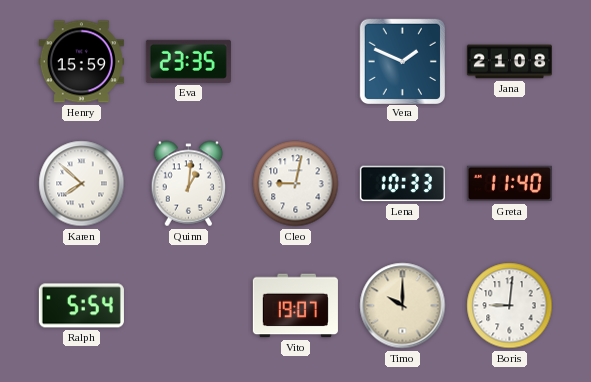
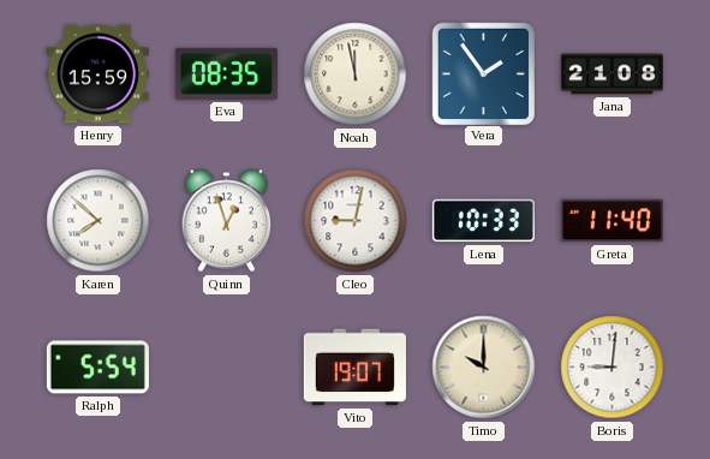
Eva: 23:35 -> 08:35 (226, 73)
Noah: none -> 11:58 (356, 74)
Vera: 1:49 -> 1:54 (483, 73)
Quinn: 1:01 -> 12:57 (227, 221)
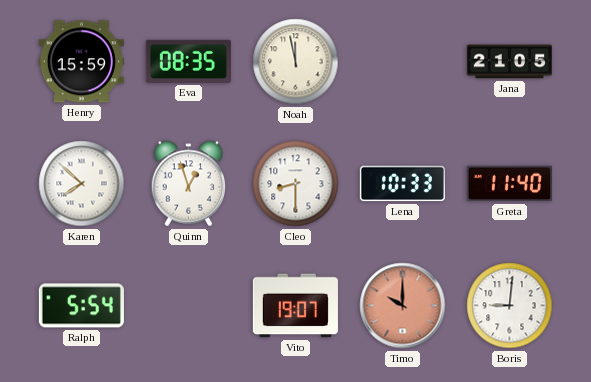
Vera: 1:54 -> none (483, 73)
Jana: 21:08 -> 21:05 (509, 62)
Cleo: 9:02 -> 8:30 (296, 184)
Timo dial: cream -> salmon (403, 306)
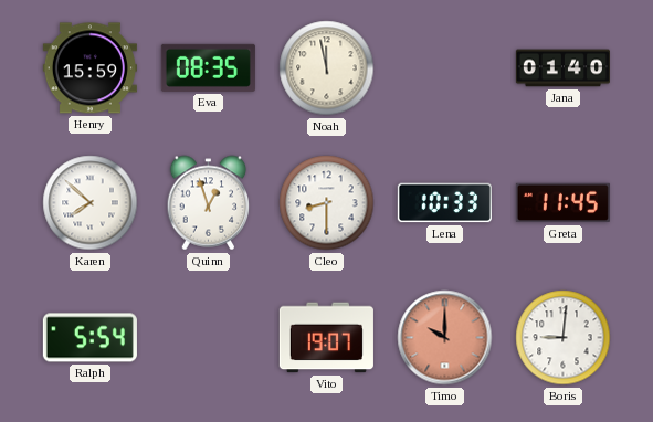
Jana: 21:05 -> 01:40 (562, 68)
Greta: 11:40 -> 11:45 (562, 203)
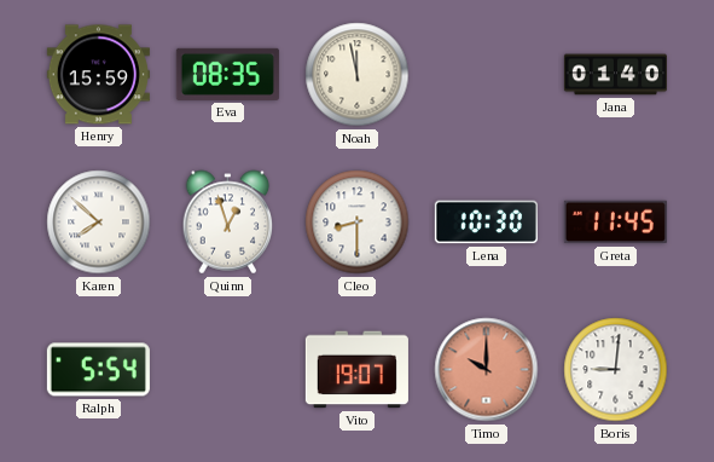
Lena: 10:33 -> 10:30 (486, 223)
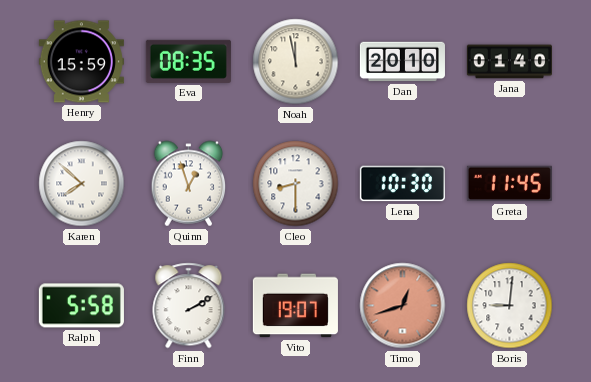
Dan: none -> 20:10 (402, 62)
Ralph: 5:54 -> 5:58 (81, 306)
Finn: none -> 2:10 (189, 306)
Timo: 10:00 -> 12:42 (403, 306)
